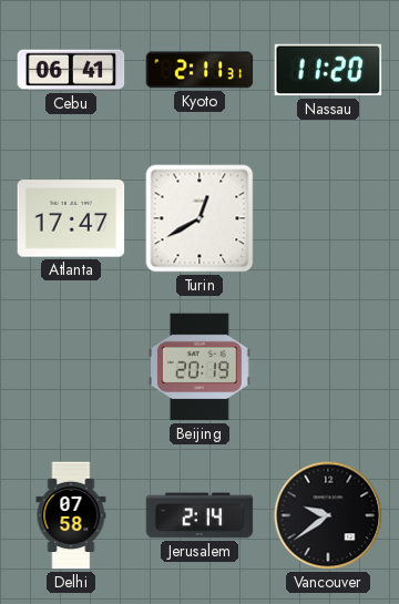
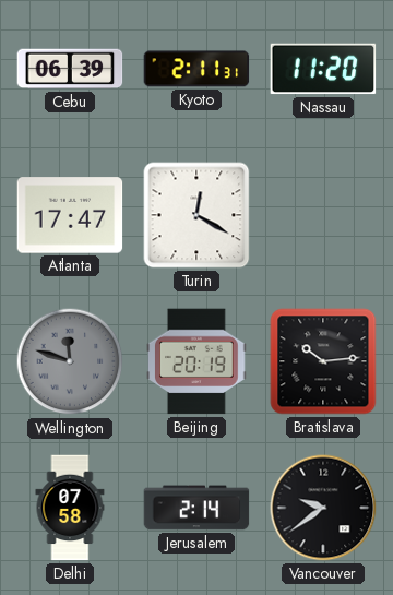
Cebu: 06:41 -> 06:39 (70, 69)
Turin: 12:40 -> 12:20 (196, 215)
Wellington: none -> 11:48 (70, 361)
Bratislava: none -> 10:14 (323, 361)
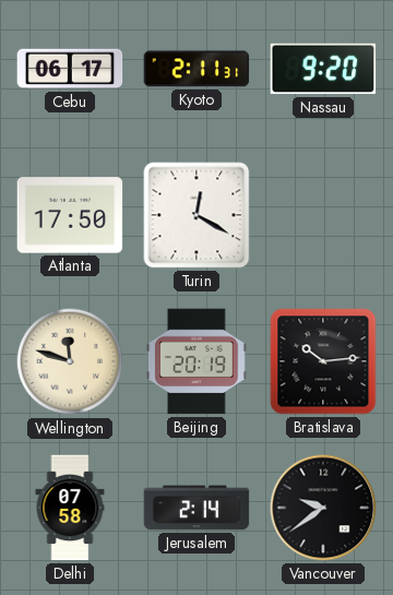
Cebu: 06:39 -> 06:17 (70, 69)
Nassau: 11:20 -> 9:20 (323, 69)
Atlanta: 17:47 -> 17:50 (70, 215)
Wellington dial: grey -> cream (70, 361)
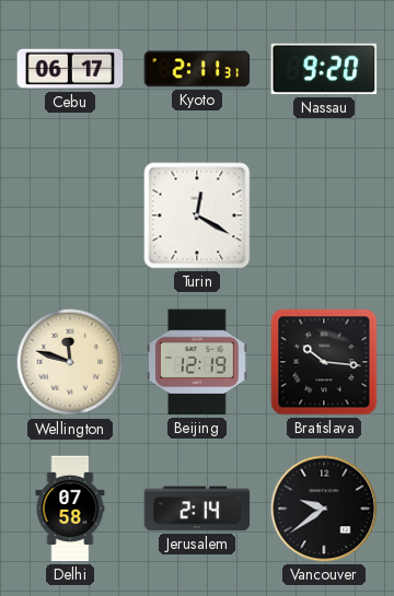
Atlanta: 17:50 -> none (70, 215)
Beijing: 20:19 -> 12:19 (198, 362)
Bratislava: 10:14 -> 10:16 (324, 362)
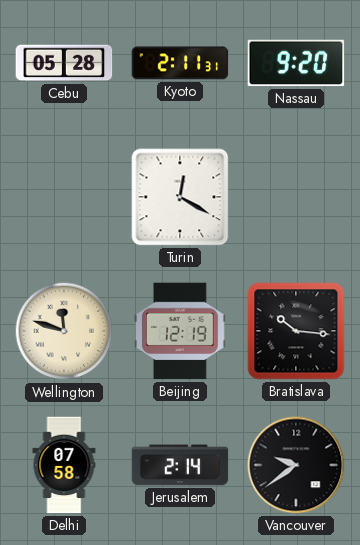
Cebu: 06:17 -> 05:28 (64, 63)
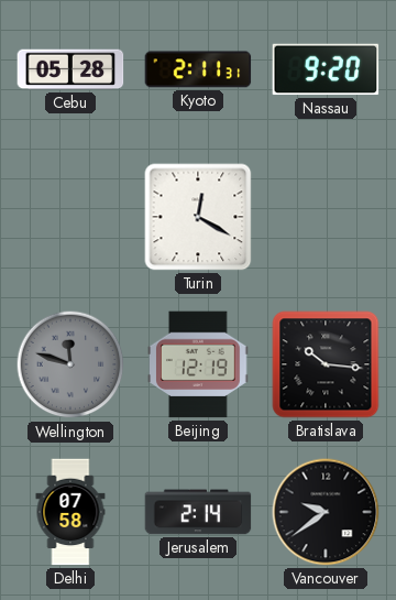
Wellington dial: cream -> grey (70, 364)
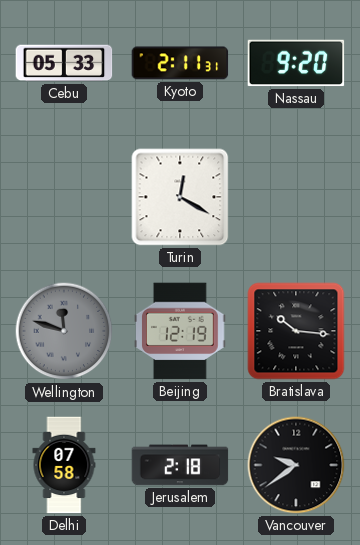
Cebu: 05:28 -> 05:33 (64, 63)
Jerusalem: 2:14 -> 2:18 (180, 465)
